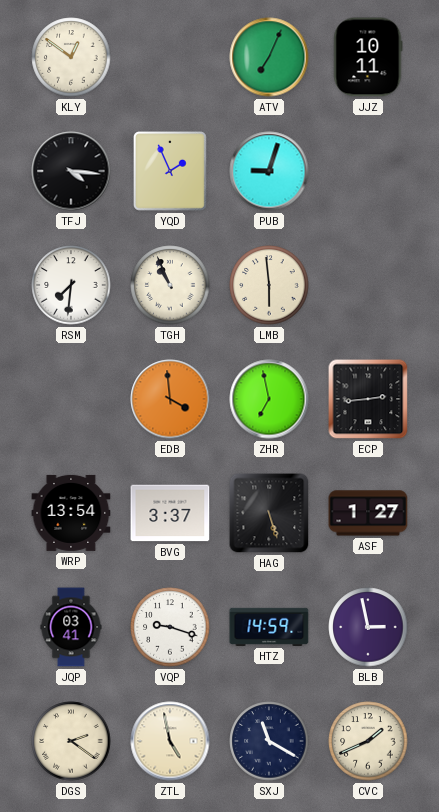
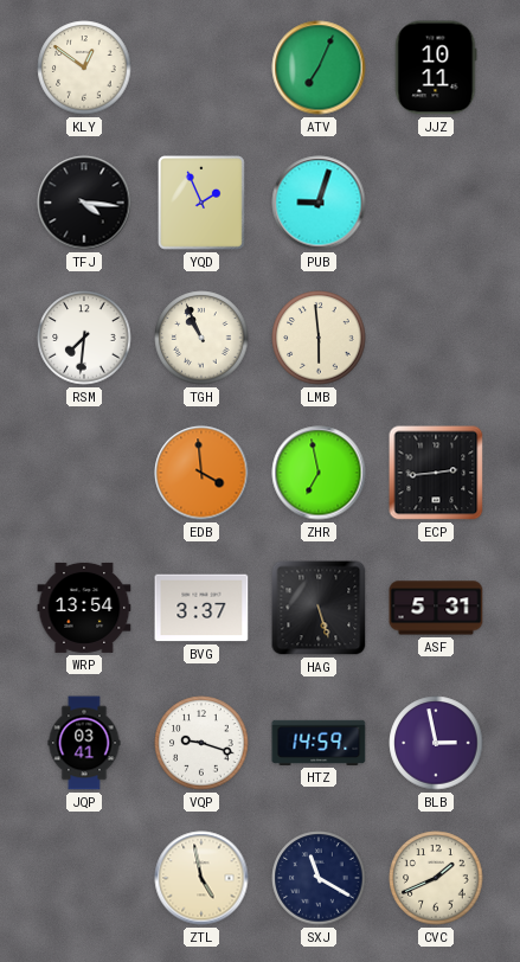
ASF: 1:27 -> 5:31 (436, 608)
DGS: 2:21 -> none (71, 741)
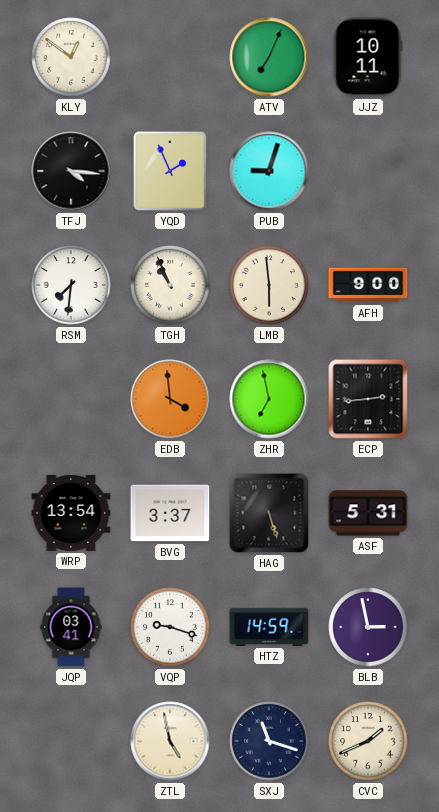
AFH: none -> 9:00 (368, 285)
SXJ: 11:20 -> 11:18 (269, 741)
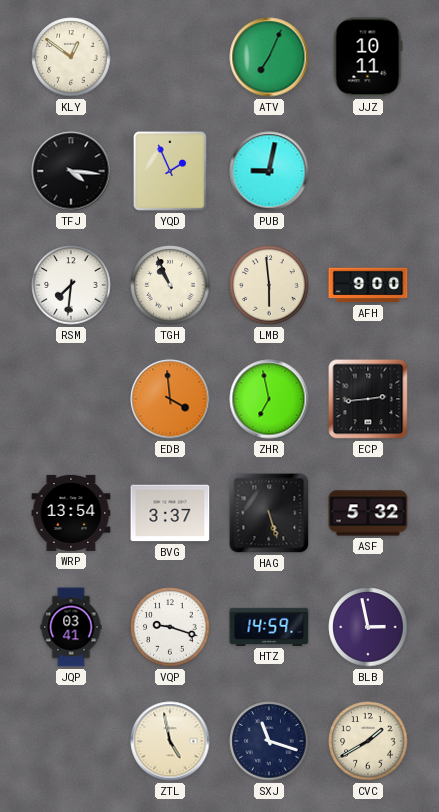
PUB: 9:03 -> 9:02 (269, 171)
ASF: 5:31 -> 5:32 (368, 513)
CVC: 1:41 -> 1:40 (368, 741)
